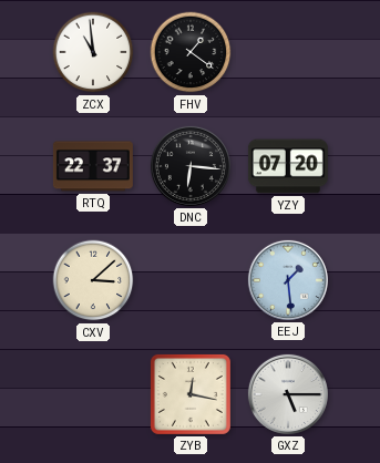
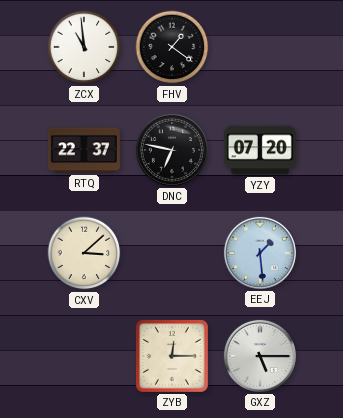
DNC: 6:16 -> 6:47 (172, 150)
ZYB: 12:17 -> 12:15 (172, 356)
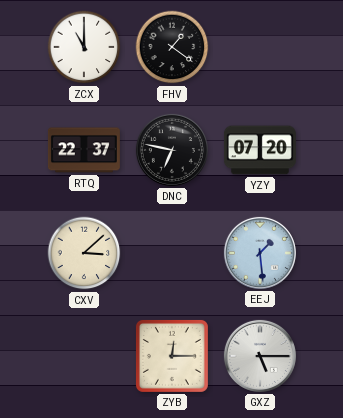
ZCX: 10:59 -> 11:00 (84, 47)
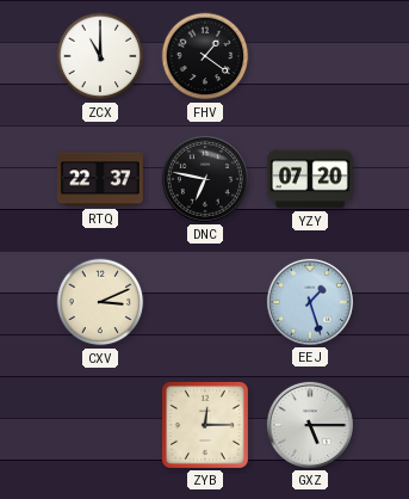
CXV: 3:08 -> 3:11 (100, 302)
EEJ: 1:29 -> 1:27 (310, 302)
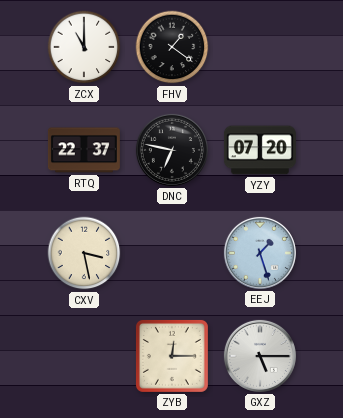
CXV: 3:11 -> 3:28 (84, 253)
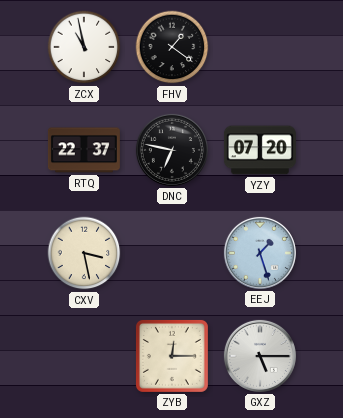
ZCX: 11:00 -> 10:58 (84, 47)
